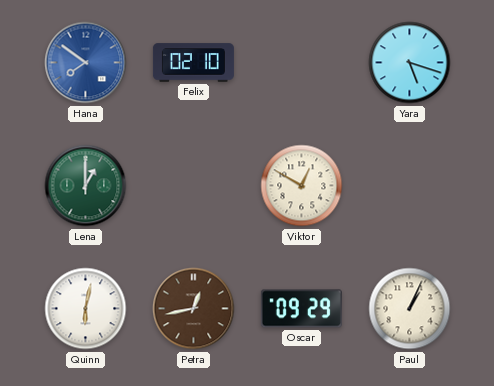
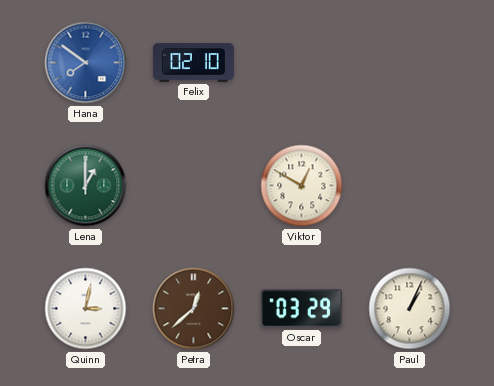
Yara: 5:18 -> none (410, 63)
Quinn: 6:02 -> 3:02 (86, 309)
Petra: 12:43 -> 12:38 (194, 309)
Oscar: 09:29 -> 03:29 (301, 309)
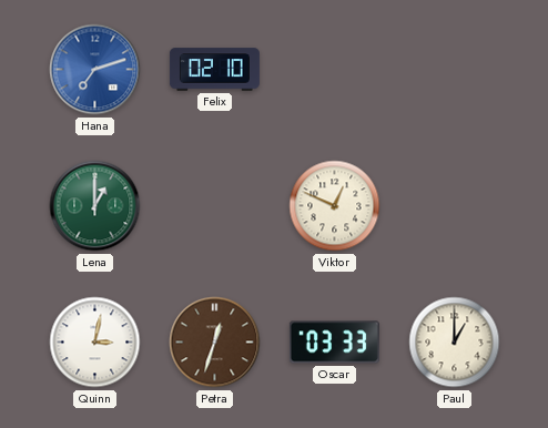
Hana: 7:51 -> 7:12 (95, 70)
Viktor: 12:50 -> 12:49 (335, 206)
Petra: 12:38 -> 12:33 (215, 343)
Oscar: 03:29 -> 03:33 (334, 343)
Paul: 1:04 -> 1:00 (455, 343)
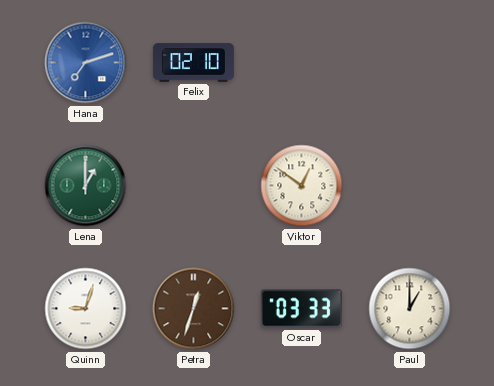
Viktor: 12:49 -> 12:51 (302, 186)
Quinn: 3:02 -> 9:03 (86, 309)
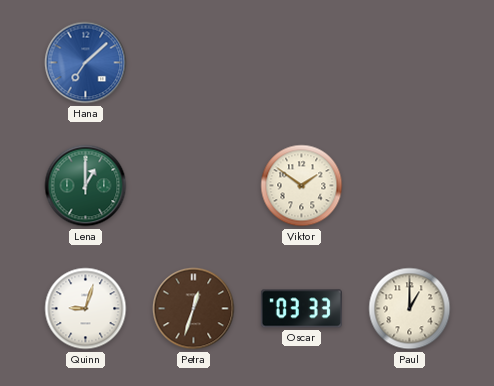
Hana: 7:12 -> 7:08 (86, 63)
Felix: 02:10 -> none (193, 63)
Viktor: 12:51 -> 1:51 (302, 186)
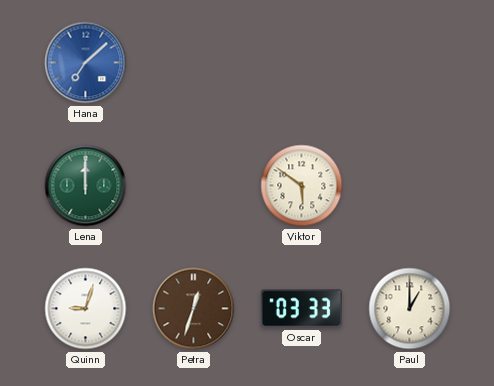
Lena: 1:00 -> 12:00 (86, 186)
Viktor: 1:51 -> 5:51 (302, 186)
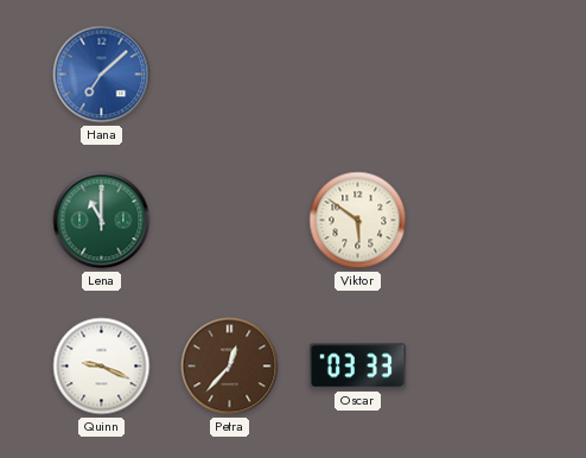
Lena: 12:00 -> 11:00 (102, 221)
Quinn: 9:03 -> 9:19 (102, 367)
Petra: 12:33 -> 12:37 (230, 367)
Paul: 1:00 -> none (410, 309)
